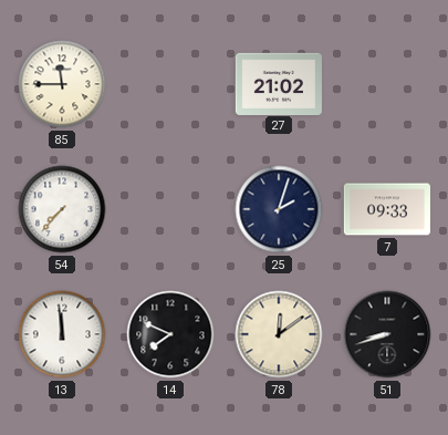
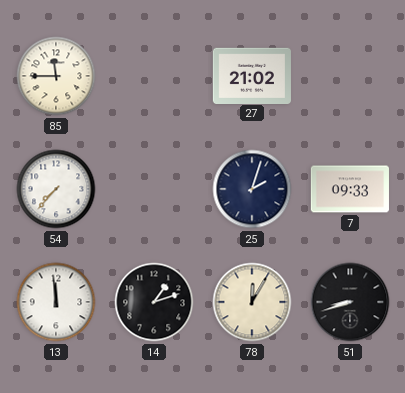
14: 7:49 -> 1:12 (154, 302)
78: 12:09 -> 12:05 (252, 302)
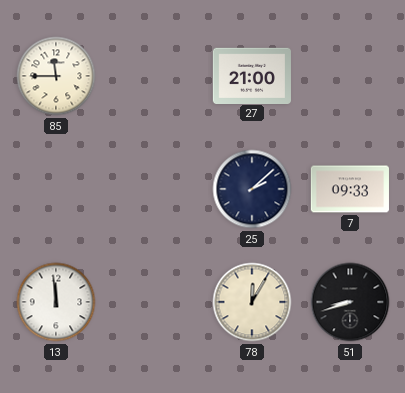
27: 21:02 -> 21:00 (252, 75)
54: 7:37 -> none (56, 189)
25: 2:03 -> 2:08 (252, 189)
14: 1:12 -> none (154, 302)
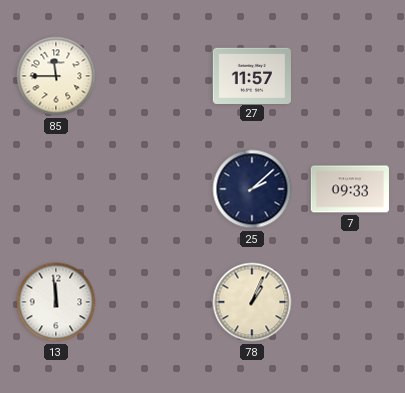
27: 21:00 -> 11:57 (252, 75)
78: 12:05 -> 1:04 (252, 302)
51: 8:42 -> none (350, 302)
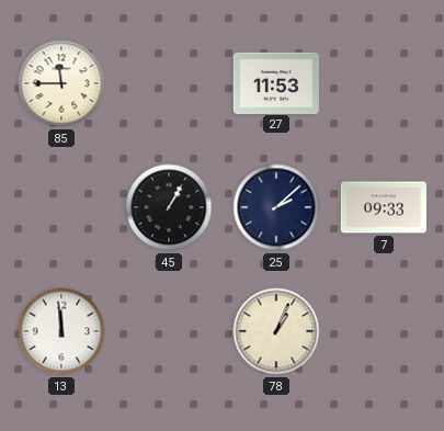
27: 11:57 -> 11:53 (276, 82)
45: none -> 1:05 (169, 207)
